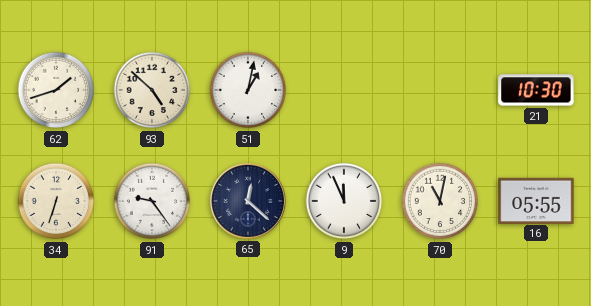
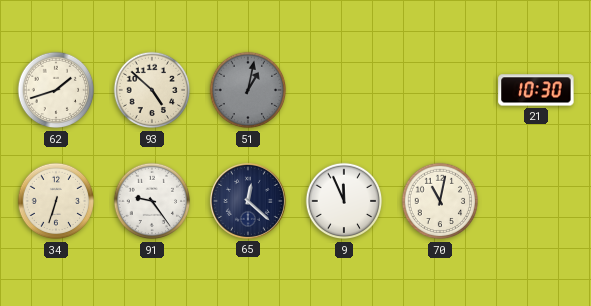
51 dial: white -> grey (248, 90)
16: 05:55 -> none (536, 200)
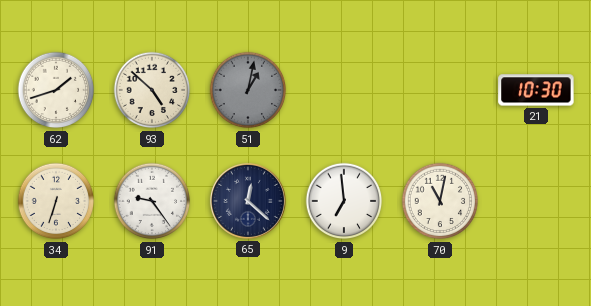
9: 11:56 -> 6:59 (344, 201)
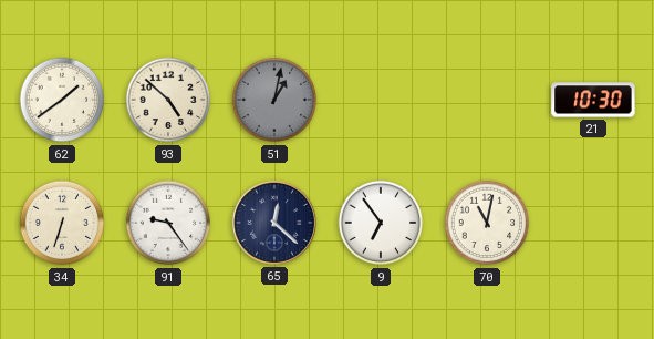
62: 1:42 -> 1:39 (62, 100)
9: 6:59 -> 6:54 (381, 223)
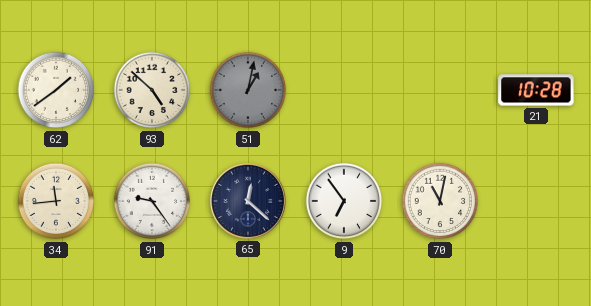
21: 10:30 -> 10:28 (536, 90)
34: 6:33 -> 11:44 (56, 201)
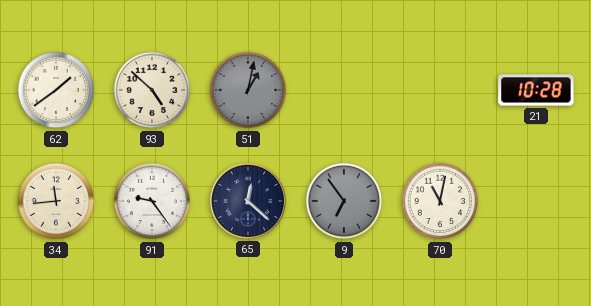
9 dial: white -> grey (344, 201)
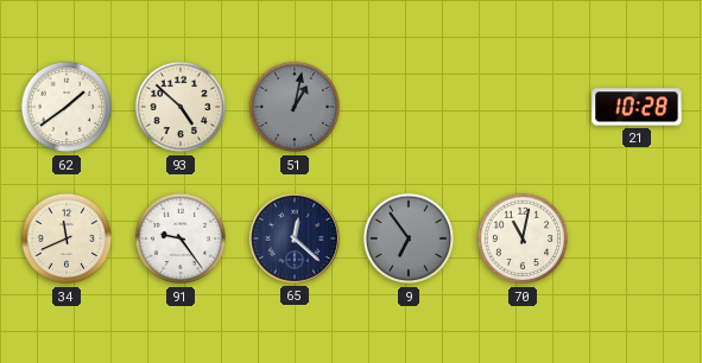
34: 11:44 -> 11:41 (67, 238)
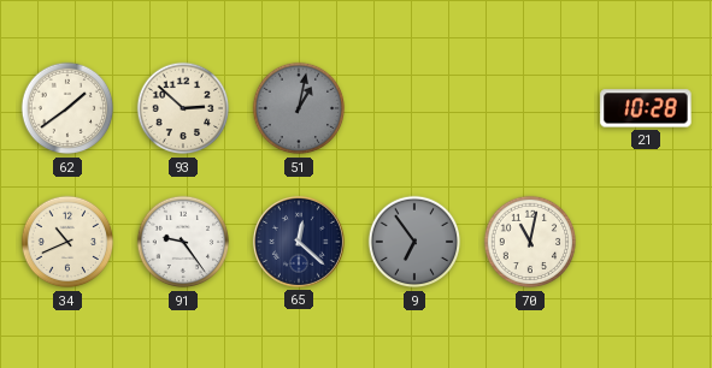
93: 4:52 -> 2:52 (183, 108)
34: 11:41 -> 10:41 (67, 242)
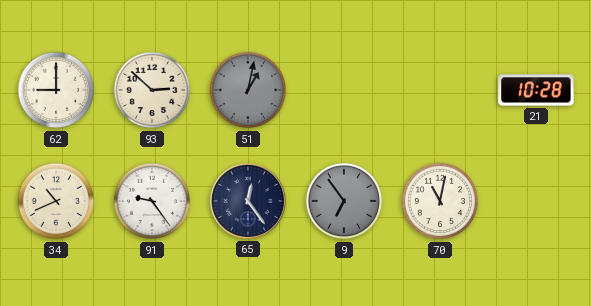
62: 1:39 -> 9:00 (56, 90)
65: 12:22 -> 12:24 (248, 201)
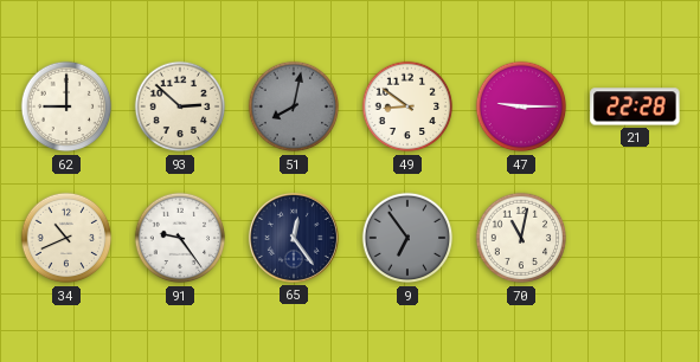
51: 1:02 -> 8:02 (294, 106)
49: none -> 8:51 (407, 106)
47: none -> 9:15 (521, 106)
21: 10:28 -> 22:28 (635, 106)
